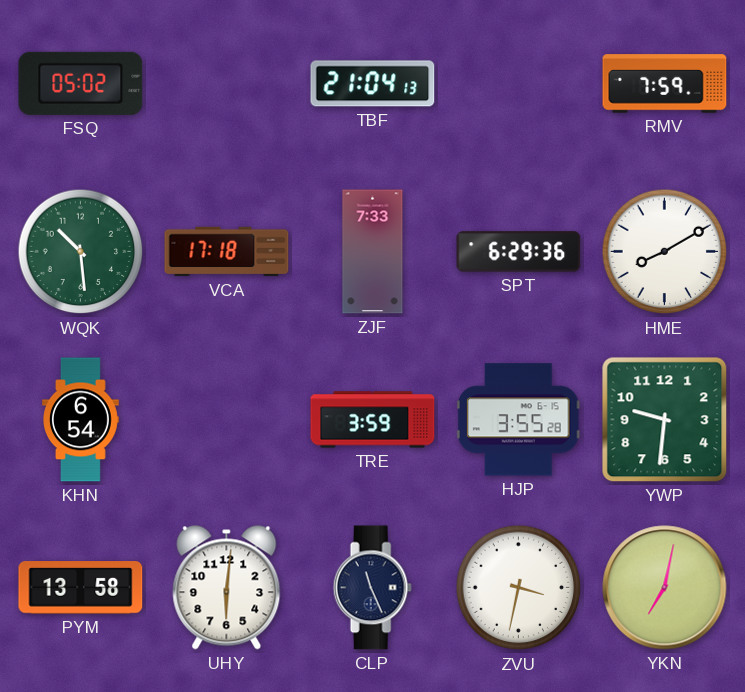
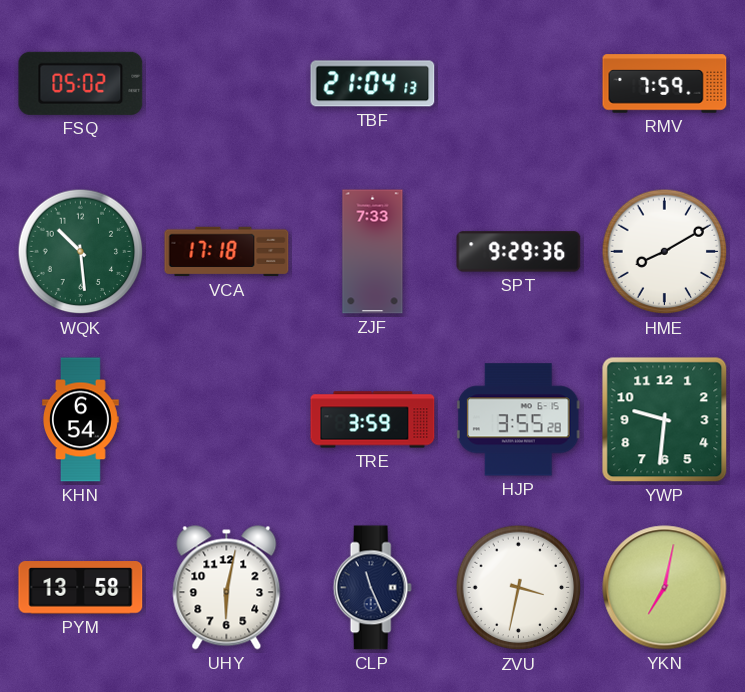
SPT: 6:29 -> 9:29 (519, 252)
UHY: 6:01 -> 6:02 (227, 588)
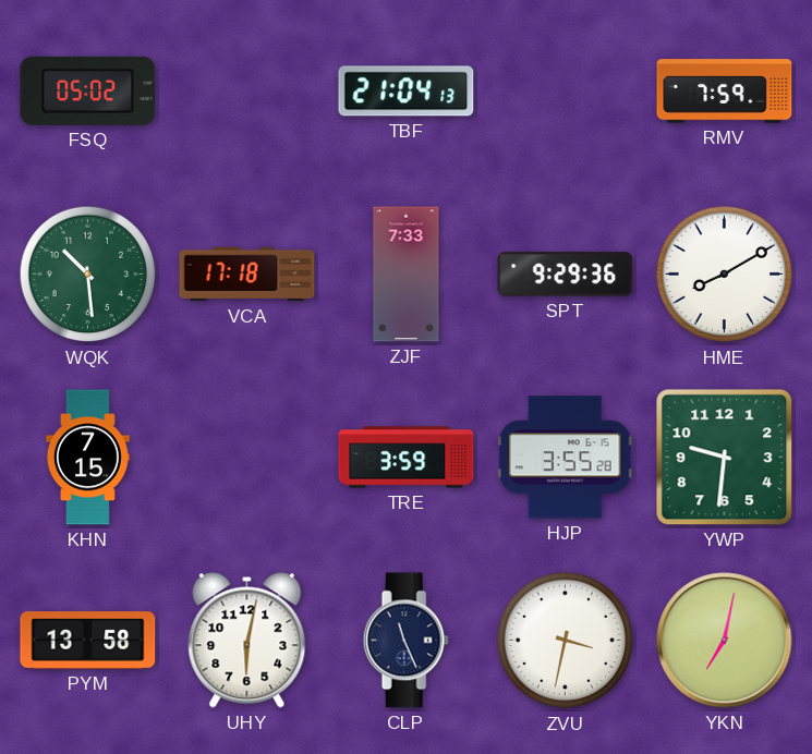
KHN: 6:54 -> 7:15 (88, 458)
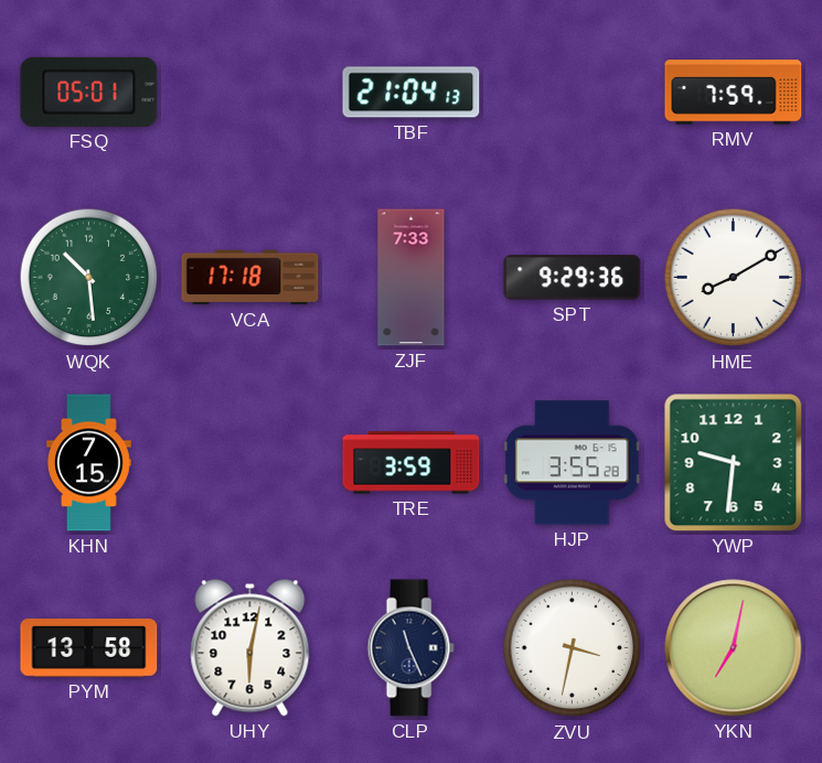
FSQ: 05:02 -> 05:01 (89, 92)
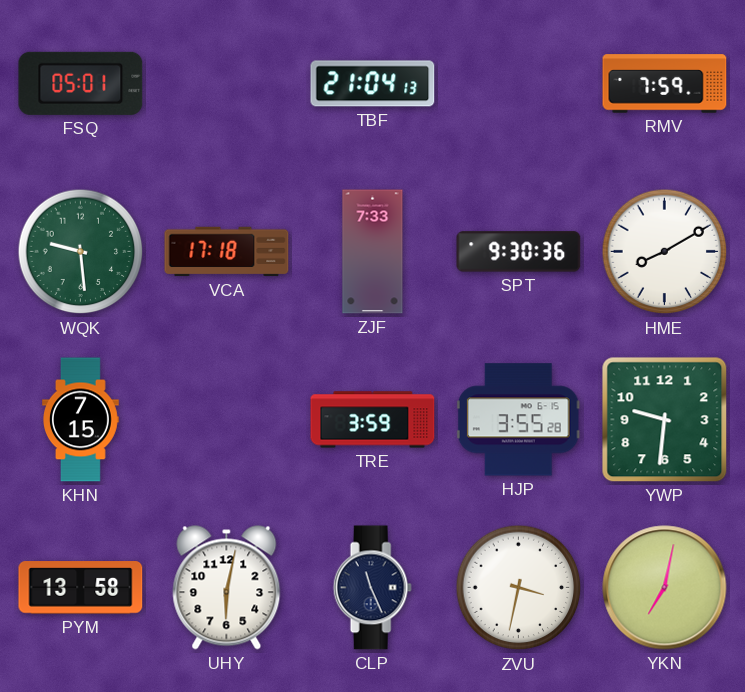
WQK: 10:29 -> 9:29 (81, 252)
SPT: 9:29 -> 9:30 (519, 252)
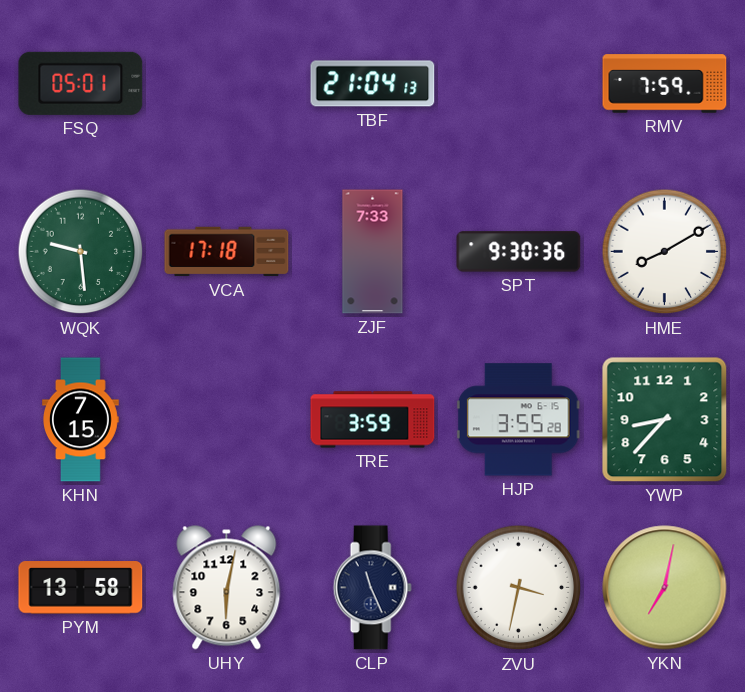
YWP: 9:31 -> 8:37 (665, 420)
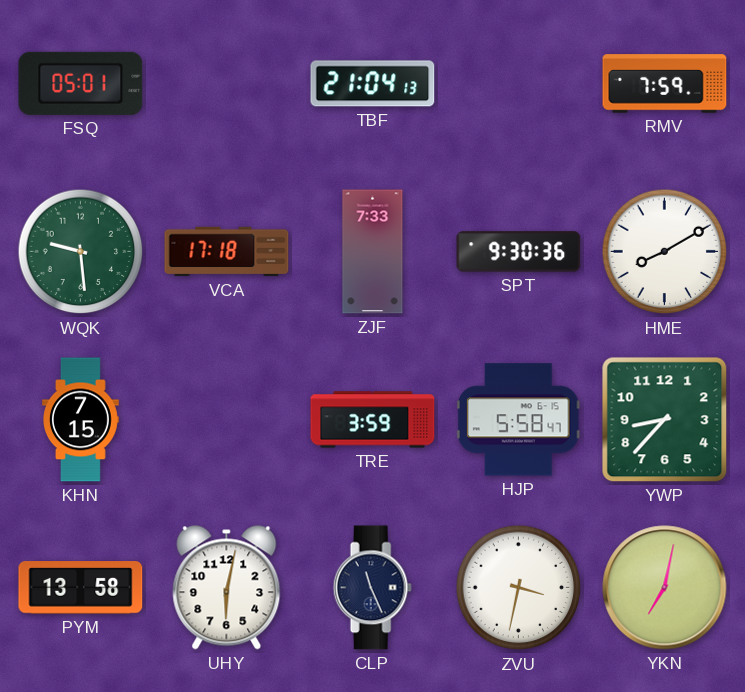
HJP: 3:55 -> 5:58 (518, 420)
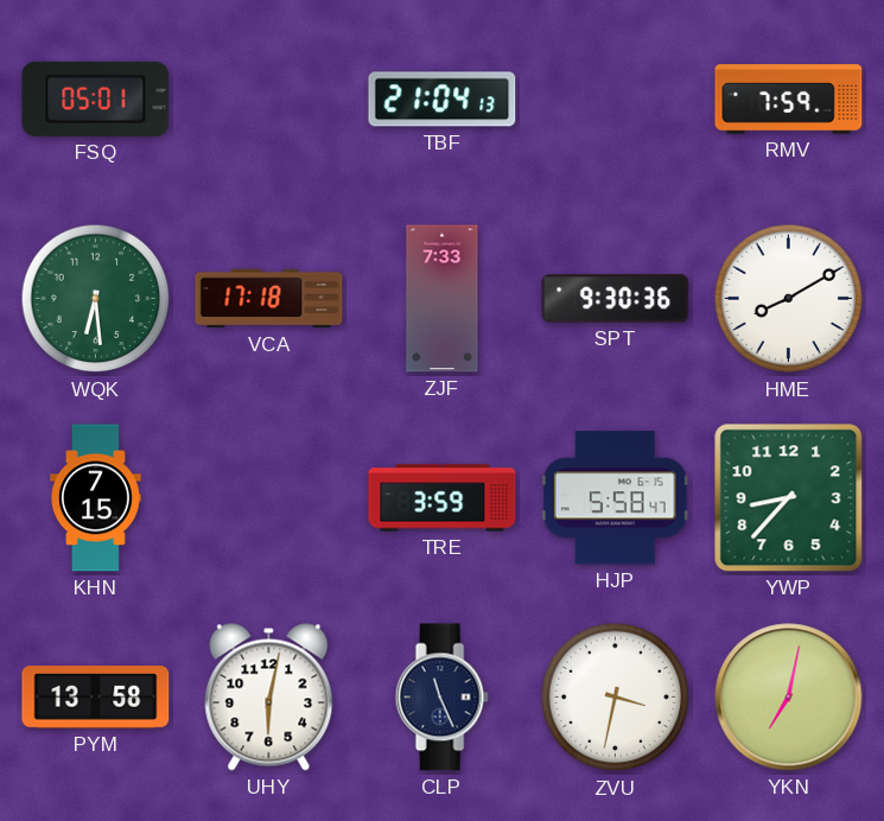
WQK: 9:29 -> 6:29 (96, 299)
